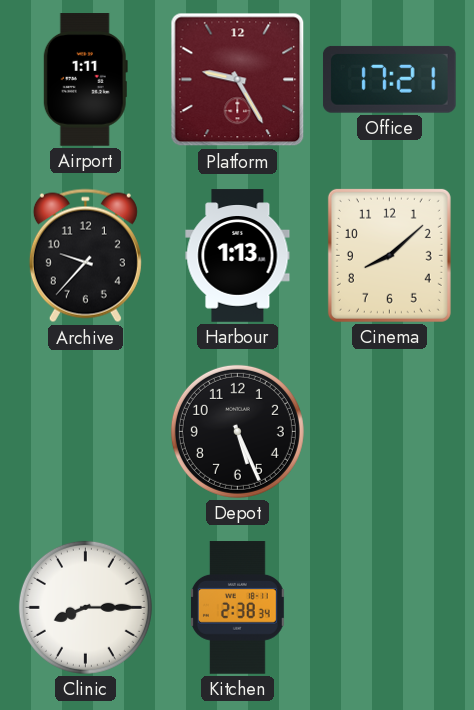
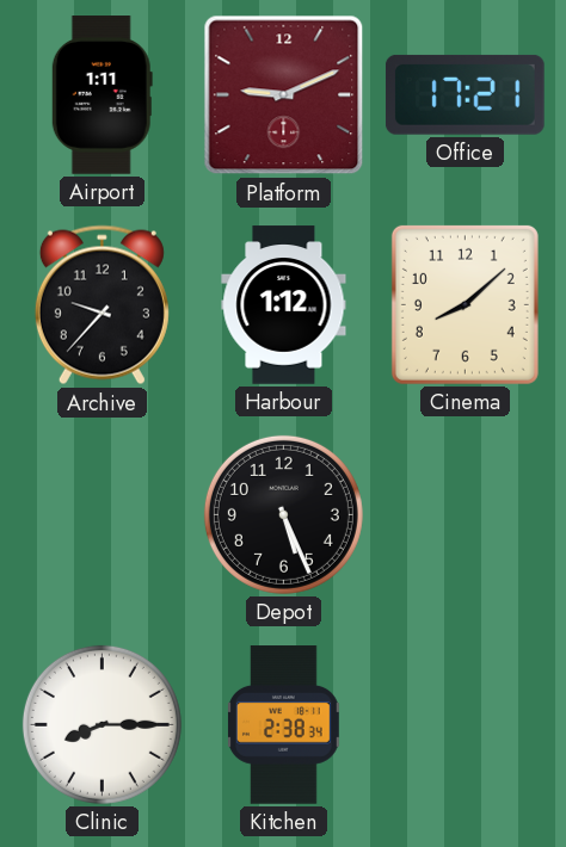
Platform: 9:25 -> 9:11 (284, 95)
Harbour: 1:13 -> 1:12 (284, 305)
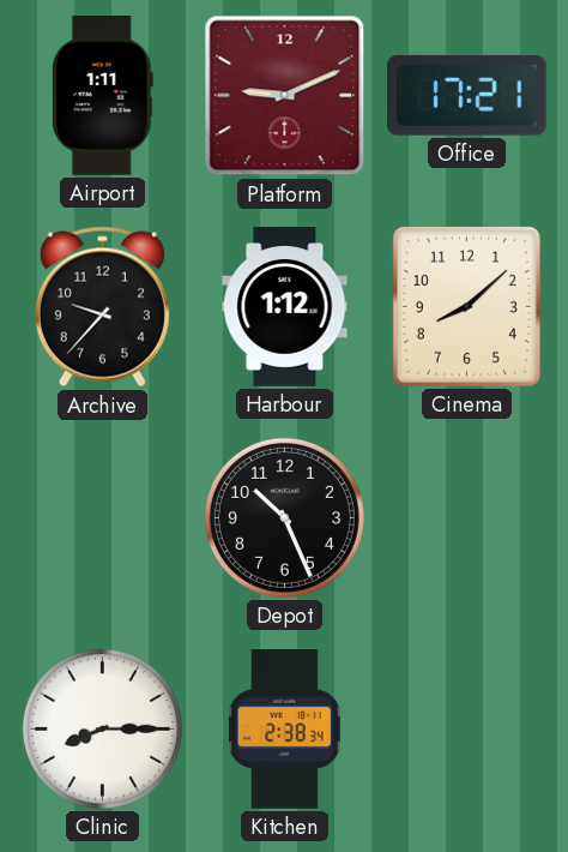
Depot: 5:26 -> 10:26 (284, 517)
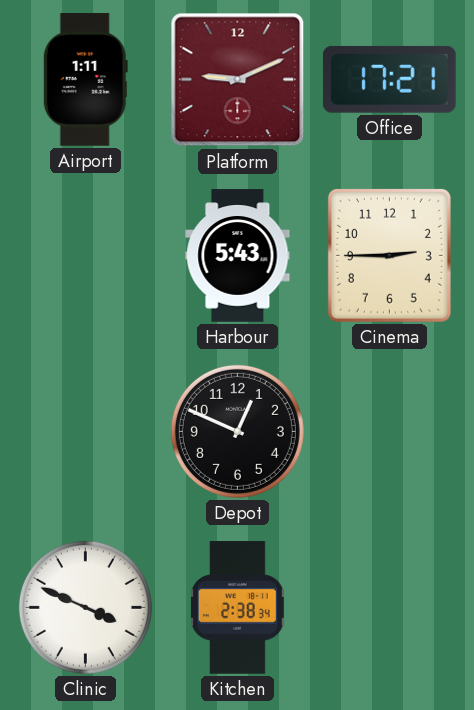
Archive: 9:37 -> none (102, 307)
Harbour: 1:12 -> 5:43 (238, 256)
Cinema: 8:08 -> 2:45 (389, 255)
Depot: 10:26 -> 12:49 (237, 431)
Clinic: 8:15 -> 3:49 (85, 607)
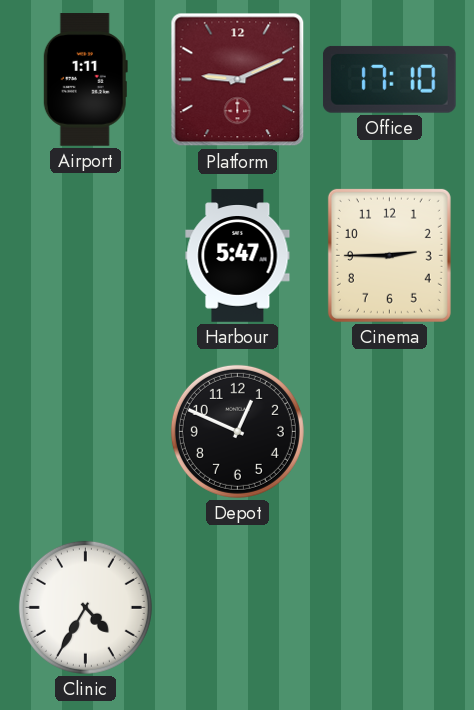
Office: 17:21 -> 17:10 (389, 79)
Harbour: 5:43 -> 5:47 (238, 256)
Clinic: 3:49 -> 4:35 (85, 607)
Kitchen: 2:38 -> none (237, 608)
